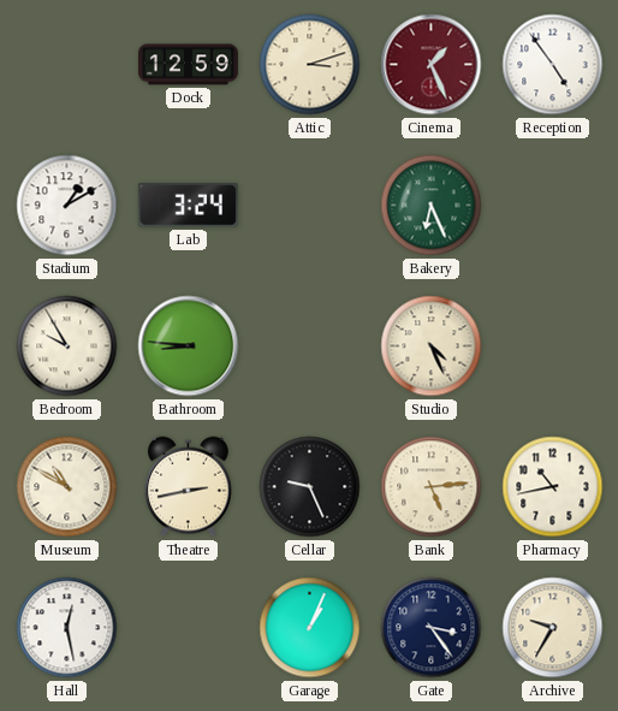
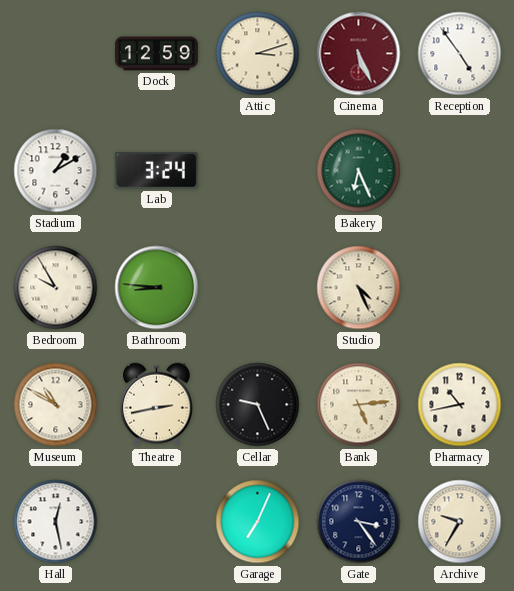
Cinema: 1:26 -> 5:26 (359, 54)
Garage: 1:04 -> 7:04 (258, 522)
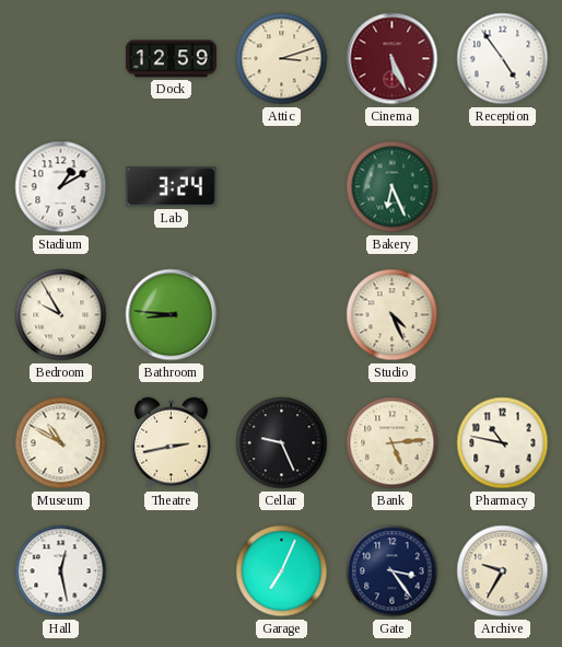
Pharmacy: 10:43 -> 10:47 (503, 443)
